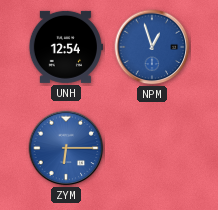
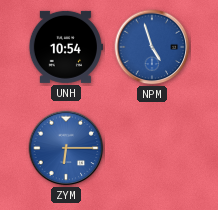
UNH: 12:54 -> 10:54 (65, 47)
NPM: 12:57 -> 4:57 (152, 47)
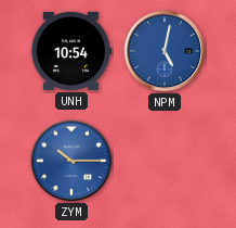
NPM: 4:57 -> 5:02 (165, 51)
ZYM: 6:15 -> 10:15 (71, 161)
